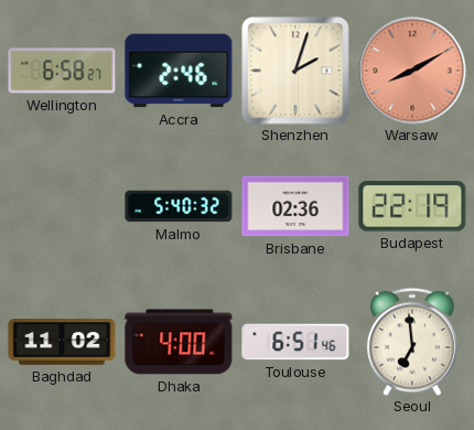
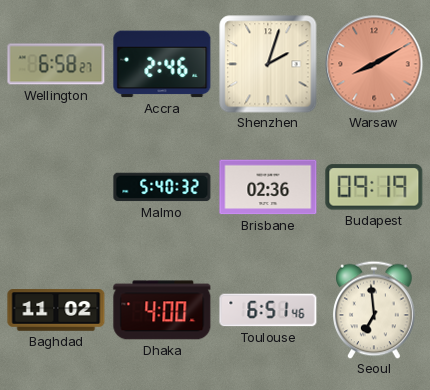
Budapest: 22:19 -> 09:19 (374, 187)
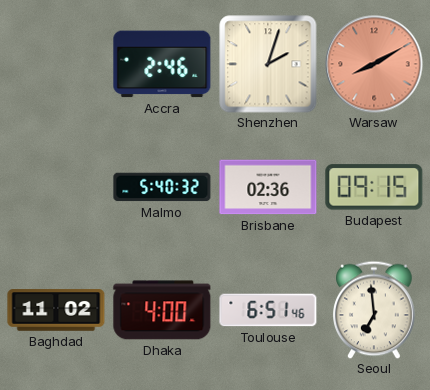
Wellington: 6:58 -> none (56, 64)
Budapest: 09:19 -> 09:15 (374, 187)
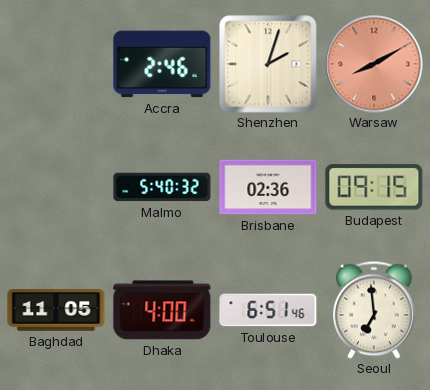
Baghdad: 11:02 -> 11:05 (56, 310)
